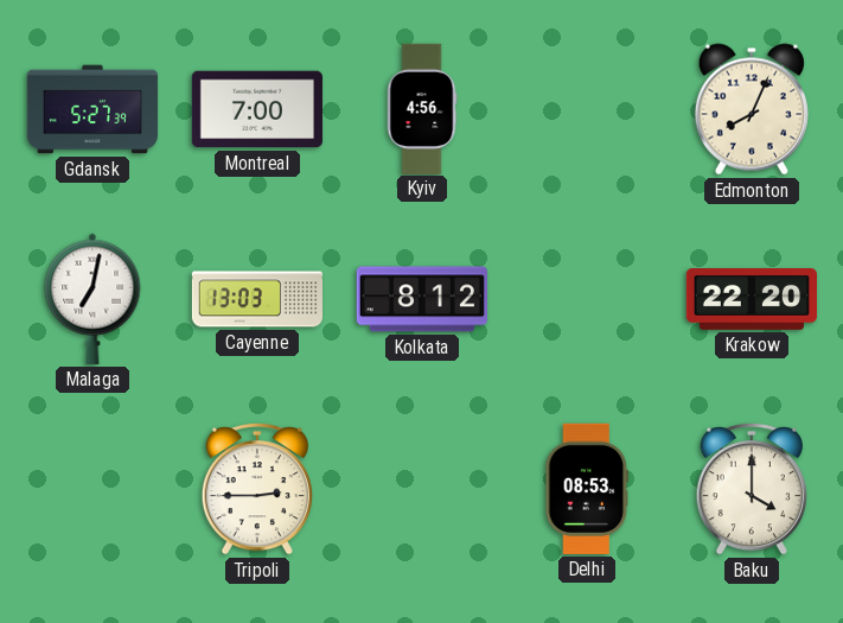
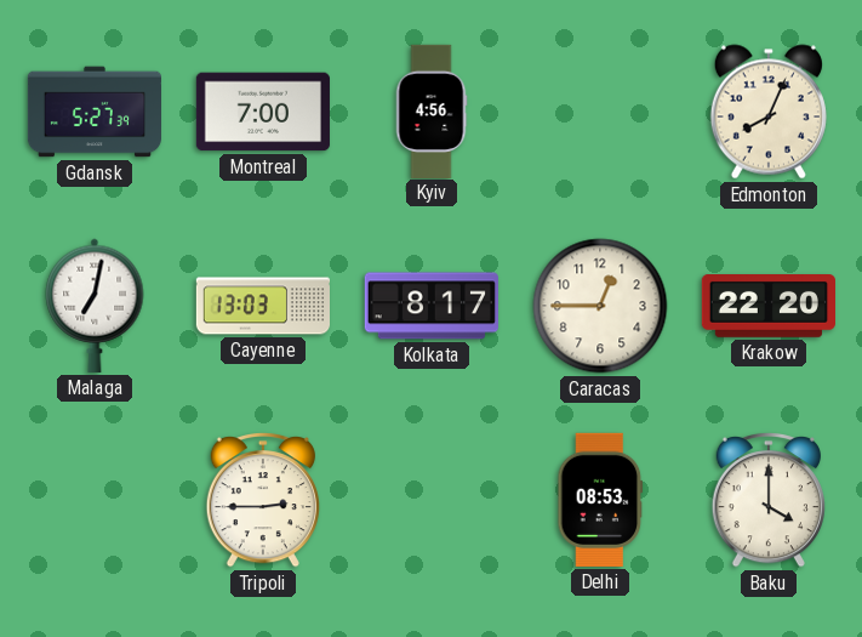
Kolkata: 8:12 -> 8:17 (432, 306)
Caracas: none -> 12:45 (600, 306)
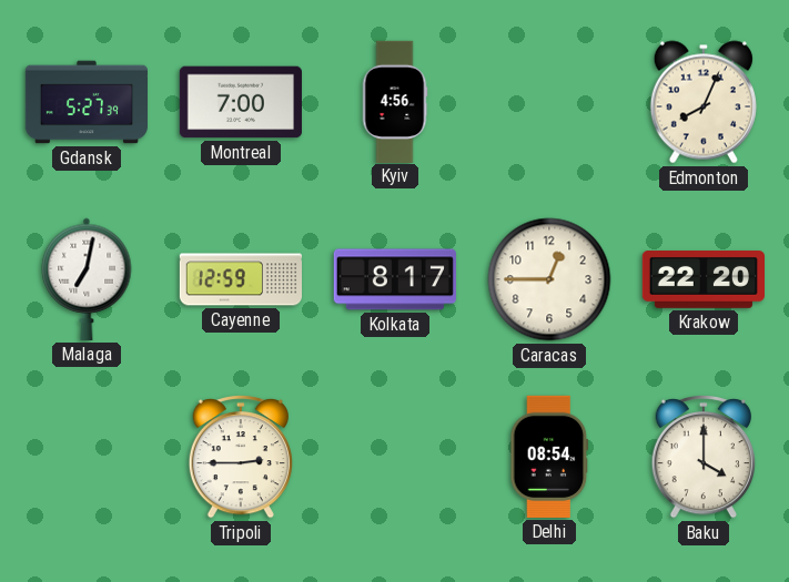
Cayenne: 13:03 -> 12:59 (240, 279)
Delhi: 08:53 -> 08:54 (549, 457)
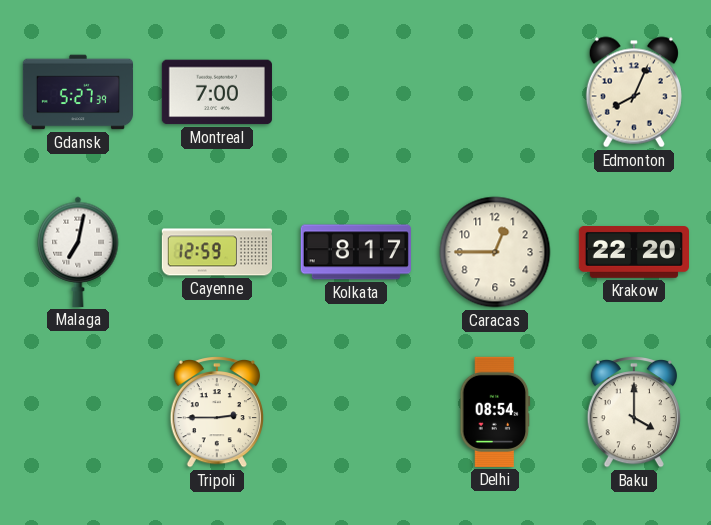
Kyiv: 4:56 -> none (395, 101)
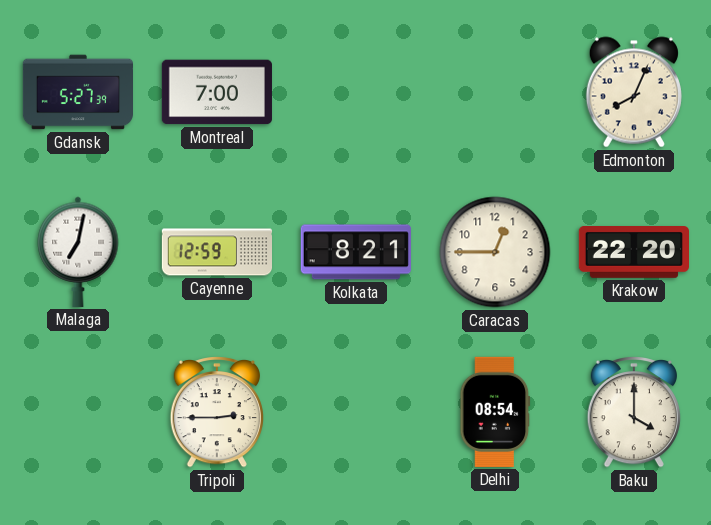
Kolkata: 8:17 -> 8:21 (356, 252)
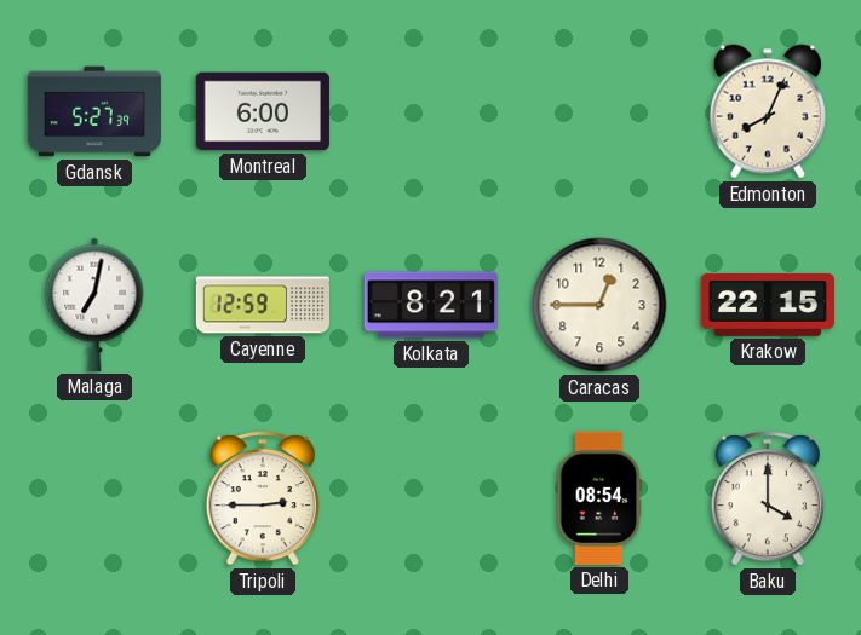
Montreal: 7:00 -> 6:00 (263, 111)
Krakow: 22:20 -> 22:15 (767, 306)
